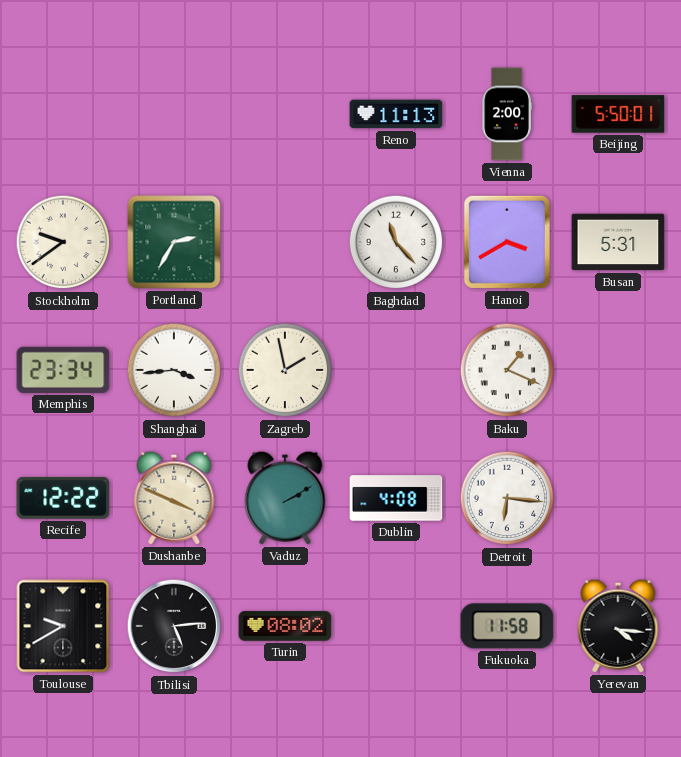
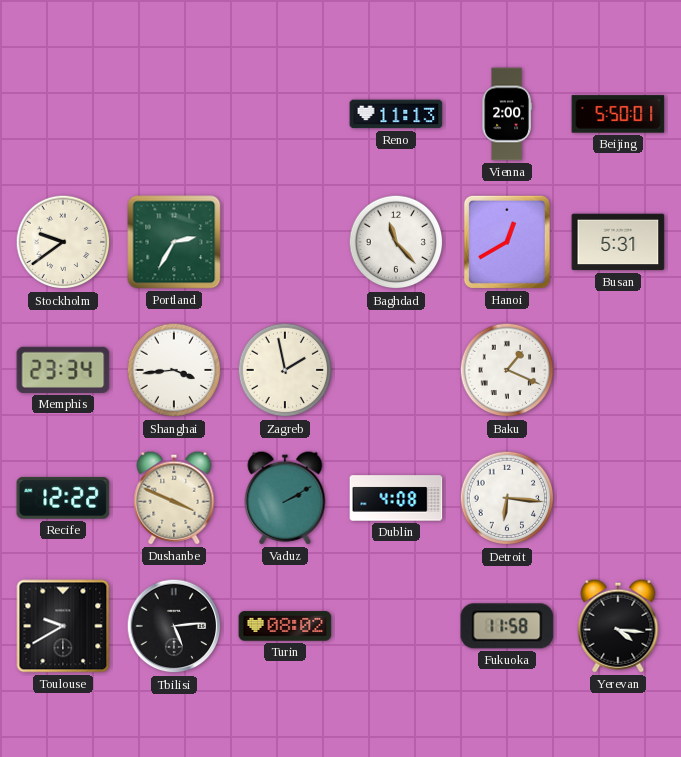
Hanoi: 3:40 -> 12:40 (507, 242)
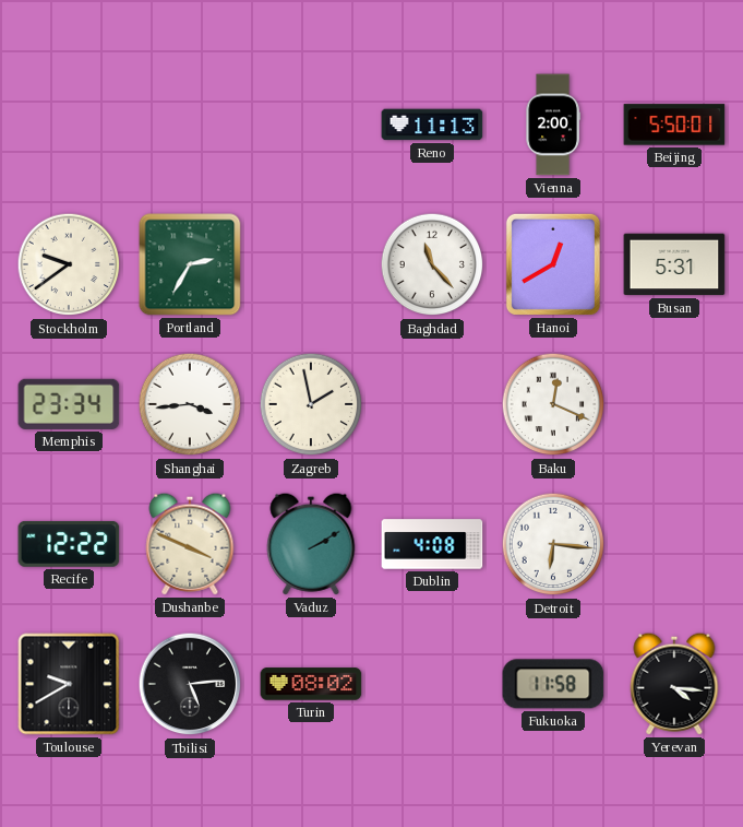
Baku: 1:19 -> 12:19 (553, 404)
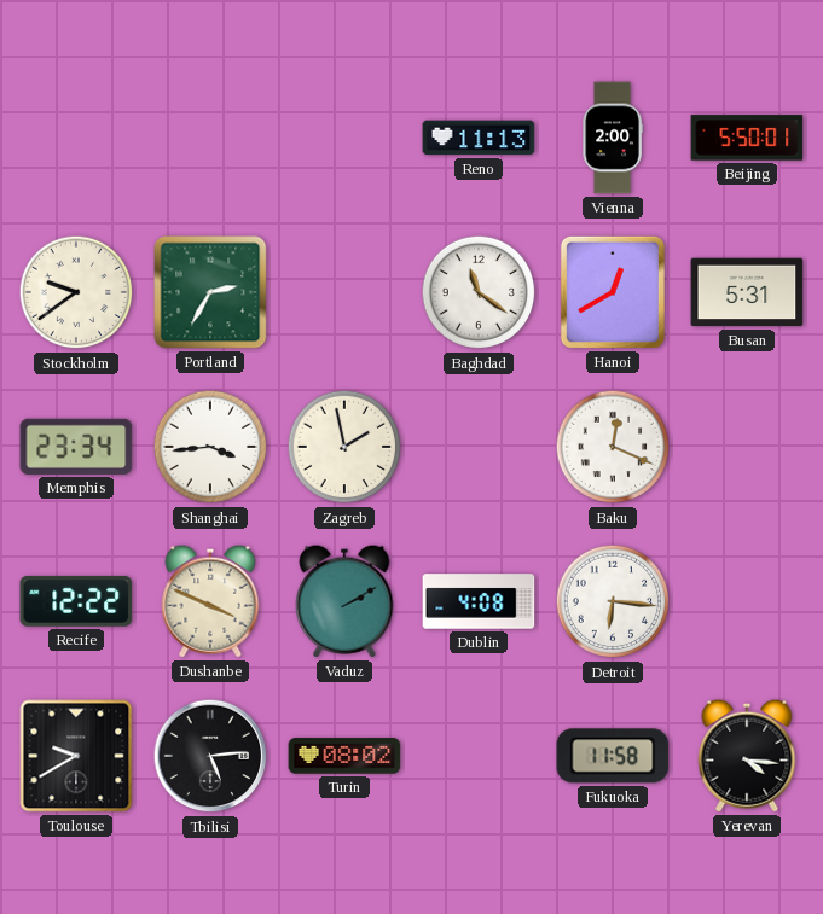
Baghdad: 11:23 -> 11:21 (479, 292)
